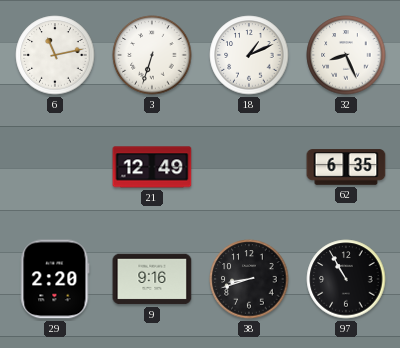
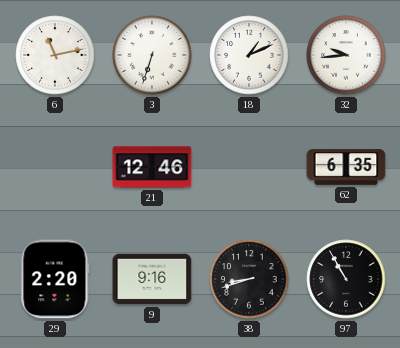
32: 8:26 -> 9:44 (346, 55)
21: 12:49 -> 12:46 (152, 167)
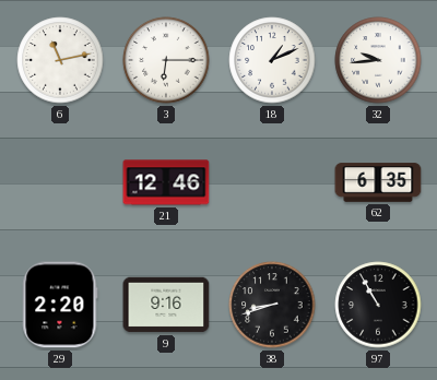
3: 6:33 -> 6:15 (166, 60)
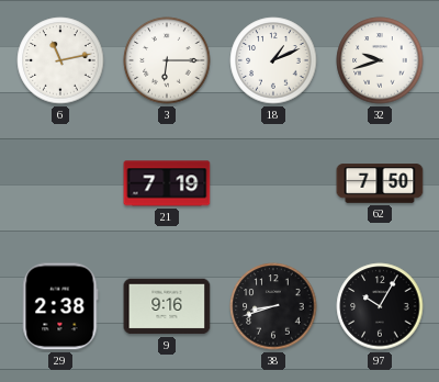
32: 9:44 -> 9:42 (380, 60)
21: 12:46 -> 7:19 (167, 183)
62: 6:35 -> 7:50 (380, 183)
29: 2:20 -> 2:38 (60, 306)
97: 10:55 -> 10:05 (380, 306)
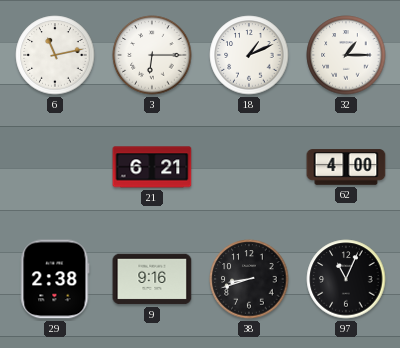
32: 9:42 -> 1:15 (346, 55)
21: 7:19 -> 6:21 (152, 167)
62: 7:50 -> 4:00 (346, 167)
97: 10:05 -> 11:04 (346, 279)
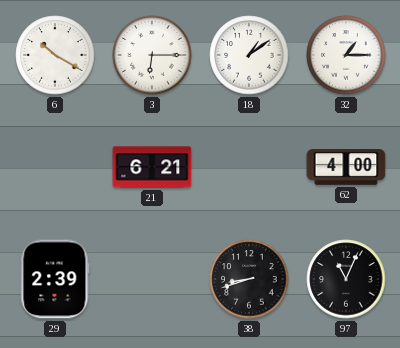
6: 11:13 -> 10:20 (55, 55)
18: 1:11 -> 1:09 (249, 55)
29: 2:38 -> 2:39 (55, 279)
9: 9:16 -> none (152, 279)
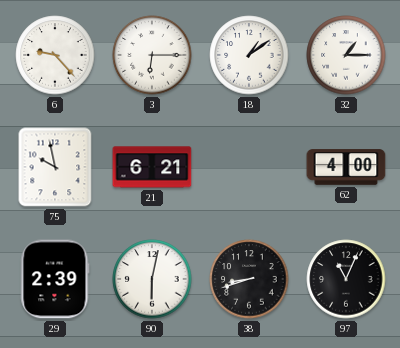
6: 10:20 -> 9:23 (55, 55)
75: none -> 9:58 (55, 167)
90: none -> 6:02 (152, 279)
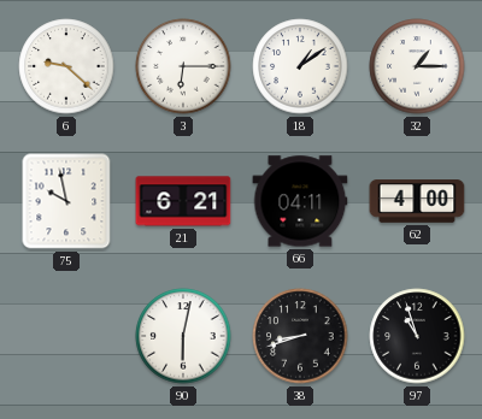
6: 9:23 -> 9:22 (66, 66)
66: none -> 04:11 (300, 201)
29: 2:39 -> none (55, 279)
97: 11:04 -> 10:57 (417, 336)
